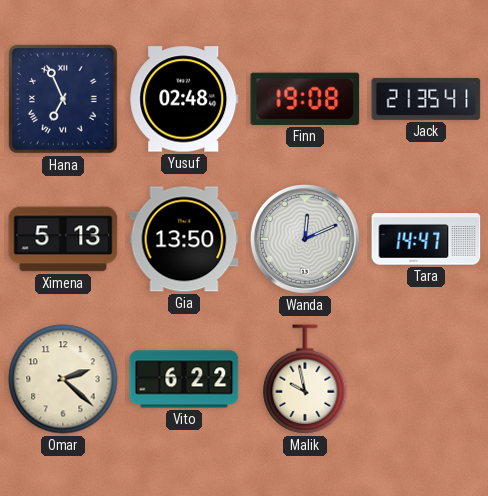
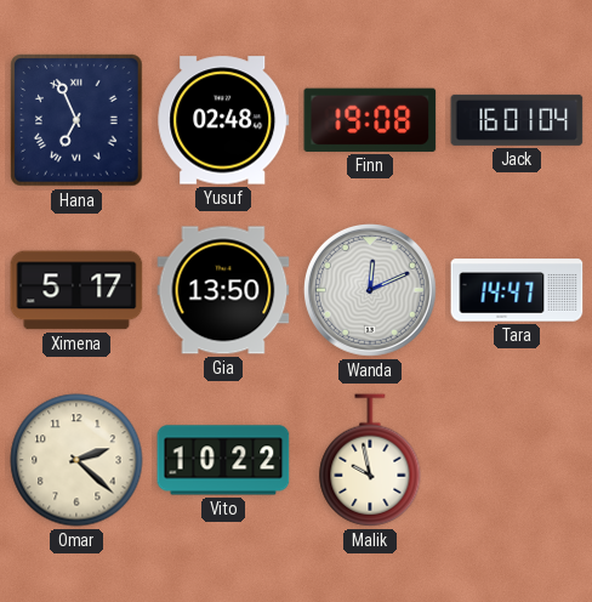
Jack: 21:35 -> 16:01 (517, 120)
Ximena: 5:13 -> 5:17 (76, 290)
Vito: 6:22 -> 10:22 (223, 460)
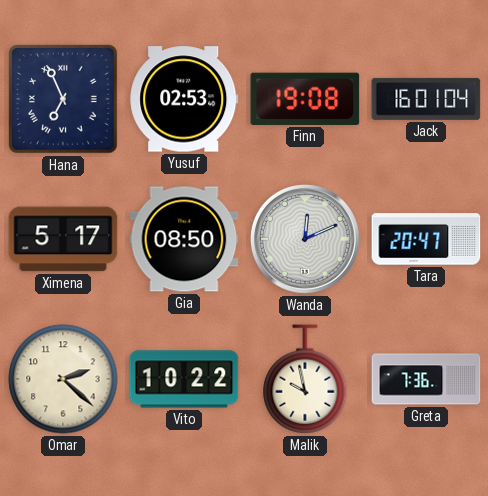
Yusuf: 02:48 -> 02:53 (184, 99)
Gia: 13:50 -> 08:50 (184, 239)
Tara: 14:47 -> 20:47 (426, 239)
Greta: none -> 7:36 (426, 379)
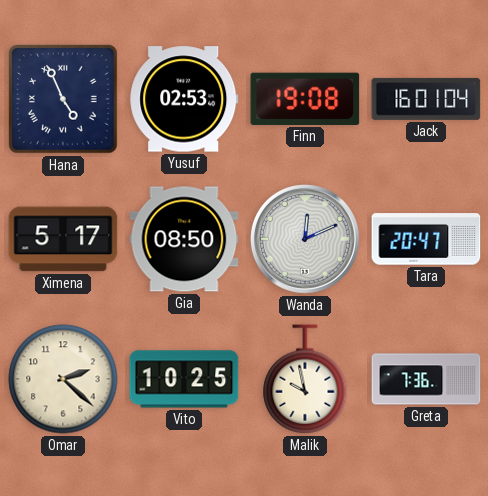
Hana: 6:56 -> 4:56 (63, 99)
Vito: 10:22 -> 10:25 (184, 379)
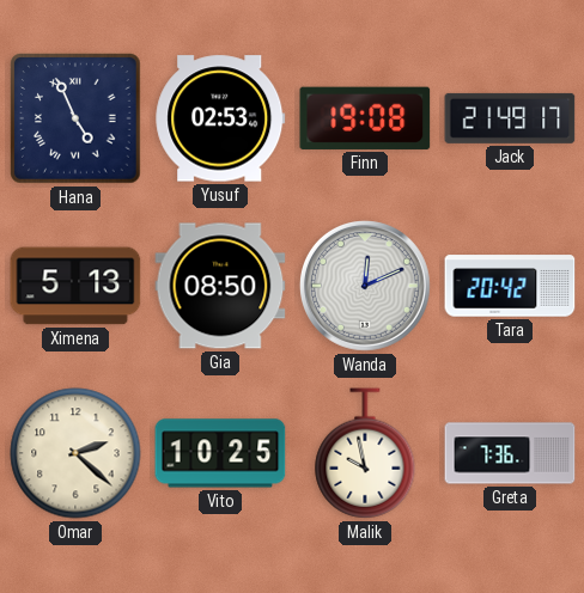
Jack: 16:01 -> 21:49 (510, 118)
Ximena: 5:17 -> 5:13 (75, 286)
Tara: 20:47 -> 20:42 (510, 286)
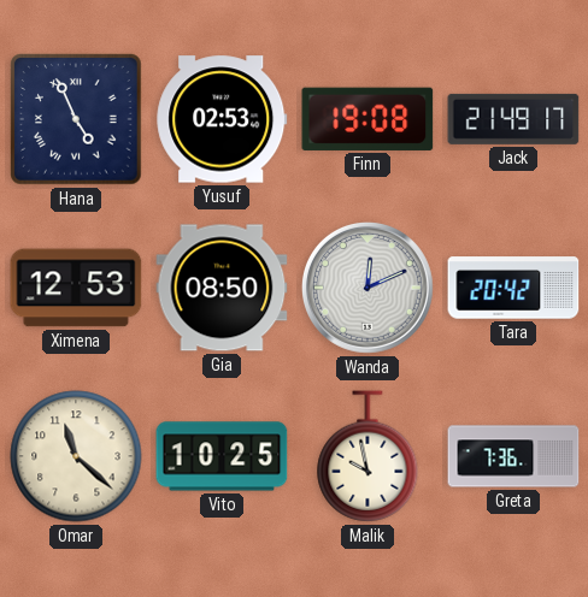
Ximena: 5:13 -> 12:53 (76, 288)
Omar: 2:22 -> 11:22 (76, 456)
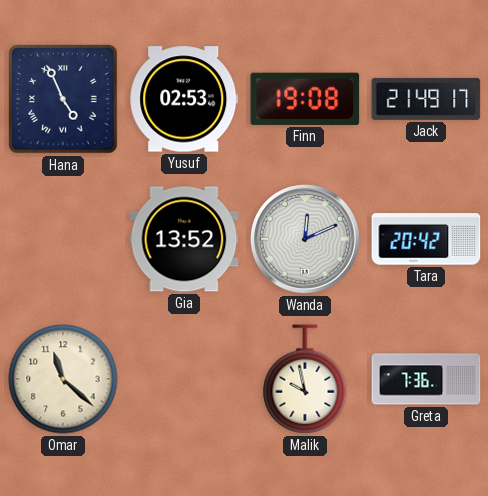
Ximena: 12:53 -> none (76, 288)
Gia: 08:50 -> 13:52 (184, 239)
Vito: 10:25 -> none (222, 456)
